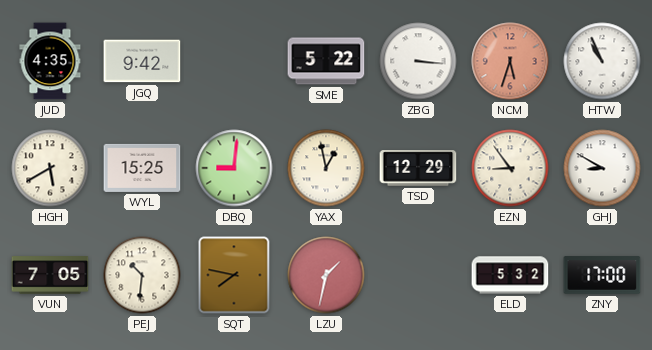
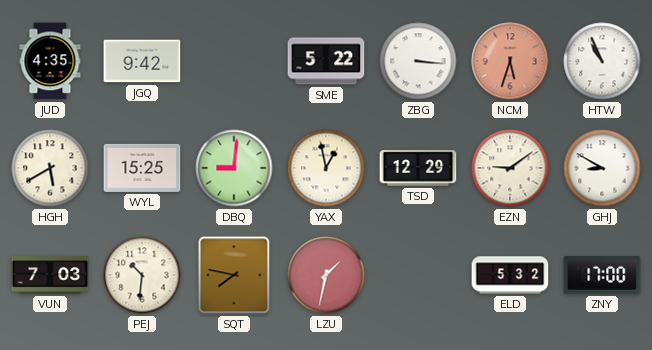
EZN: 8:54 -> 9:09 (510, 168)
VUN: 7:05 -> 7:03 (50, 275)
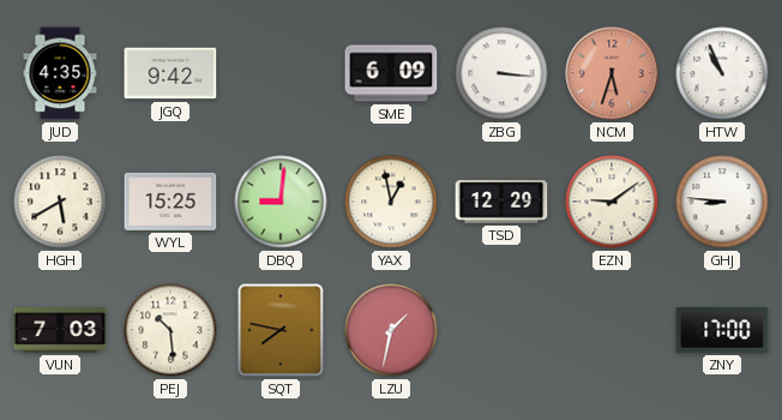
SME: 5:22 -> 6:09 (391, 73)
GHJ: 8:50 -> 8:46 (722, 202)
PEJ: 10:31 -> 10:29 (170, 330)
ELD: 5:32 -> none (510, 275)
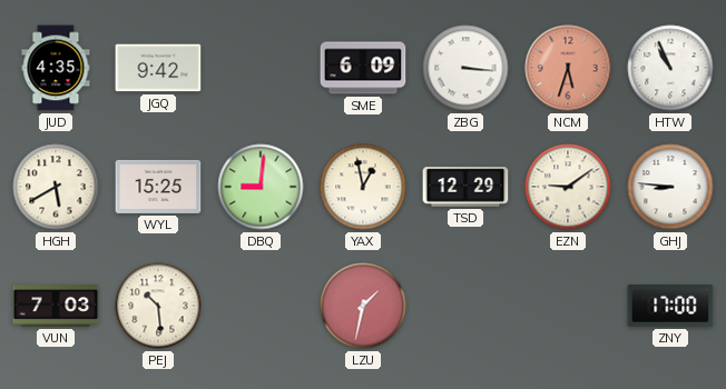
SQT: 7:47 -> none (281, 330)
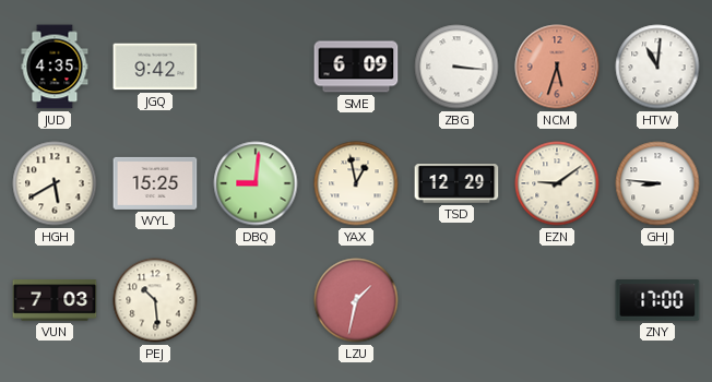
HTW: 10:56 -> 11:01 (657, 67)
